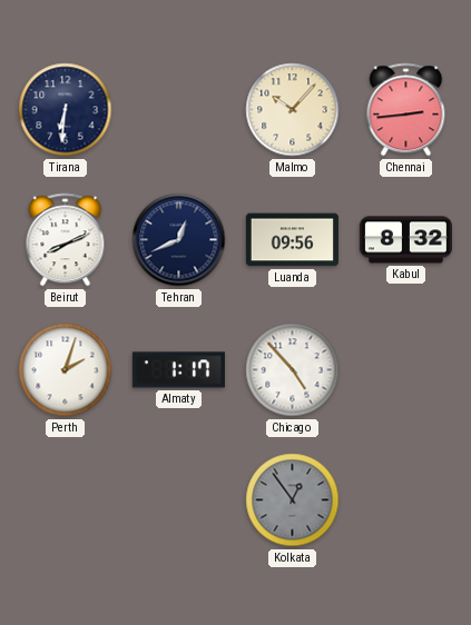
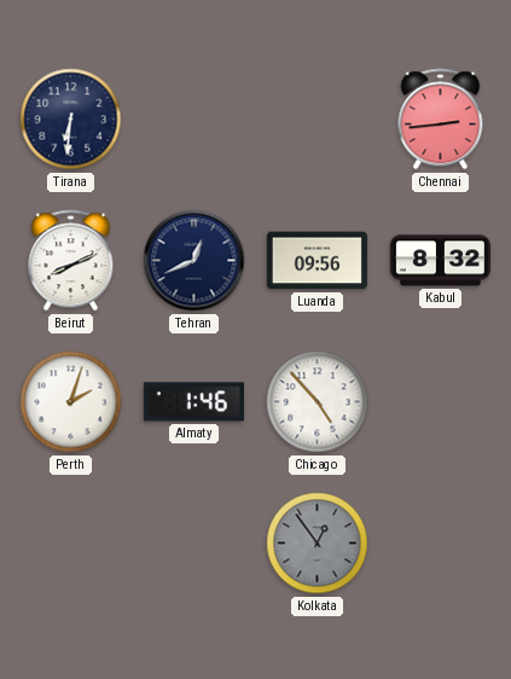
Malmo: 10:07 -> none (293, 110)
Almaty: 1:17 -> 1:46 (193, 402)
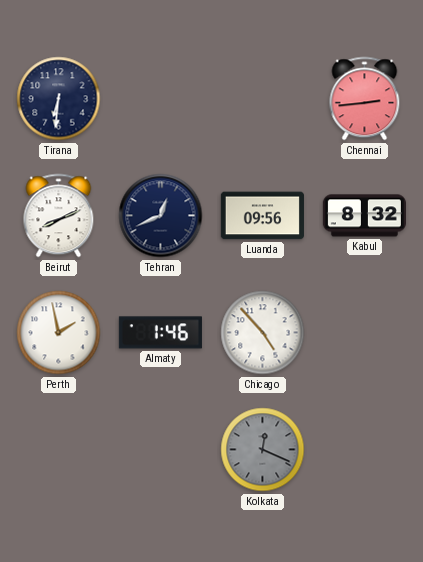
Perth: 2:03 -> 1:58 (59, 333)
Kolkata: 12:54 -> 12:19 (263, 450)
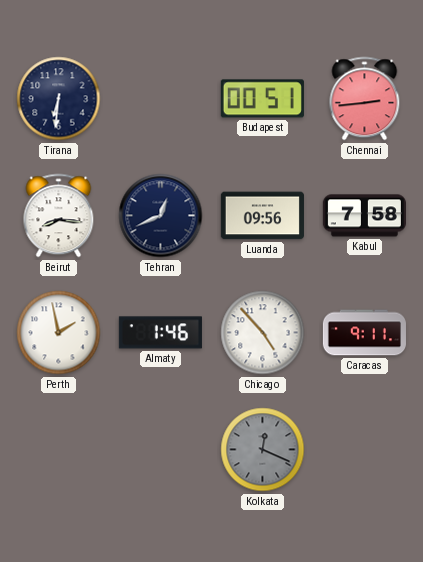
Budapest: none -> 00:51 (262, 99)
Beirut: 8:11 -> 8:16 (59, 216)
Kabul: 8:32 -> 7:58 (364, 216)
Caracas: none -> 9:11 (364, 333)
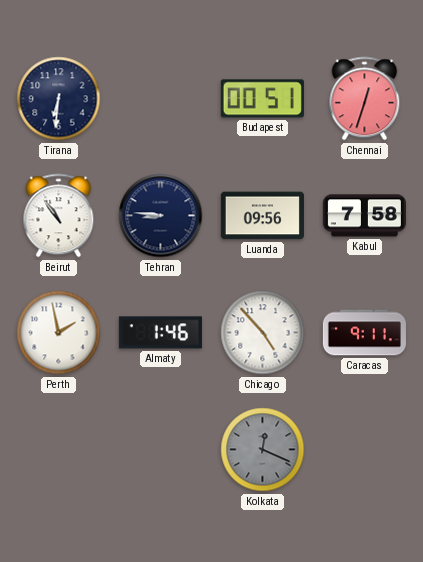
Chennai: 2:44 -> 12:33 (365, 99)
Beirut: 8:16 -> 10:54 (59, 216)
Tehran: 12:41 -> 8:46 (161, 216)
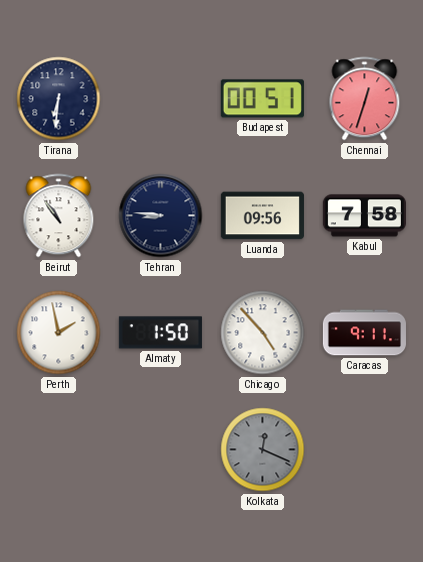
Almaty: 1:46 -> 1:50 (160, 333)
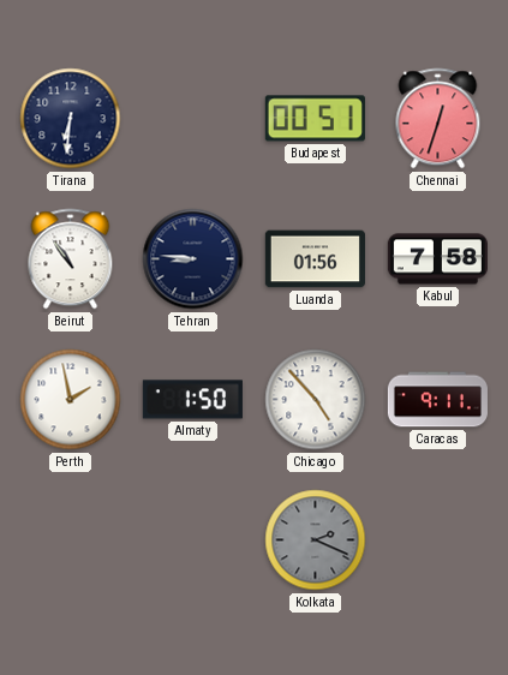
Luanda: 09:56 -> 01:56 (315, 259)
Kolkata: 12:19 -> 2:19 (316, 540)
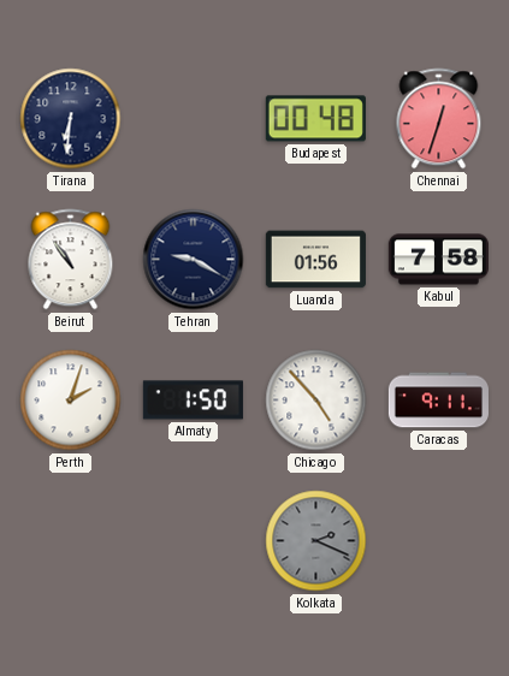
Budapest: 00:51 -> 00:48 (315, 119)
Tehran: 8:46 -> 9:20 (194, 260)
Perth: 1:58 -> 2:03 (71, 401)
